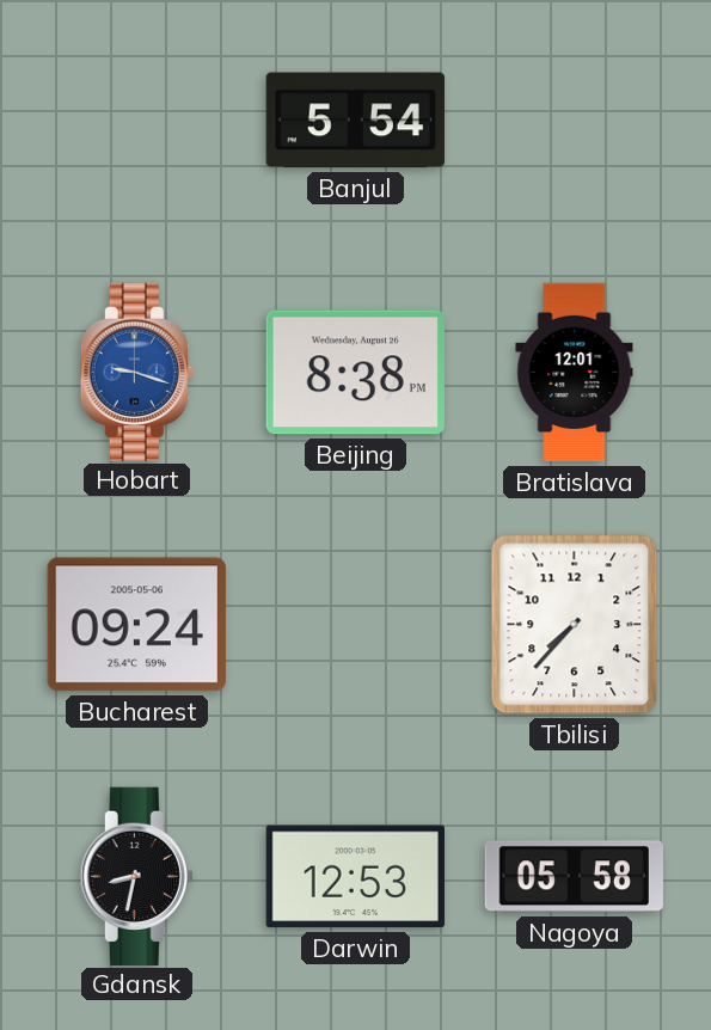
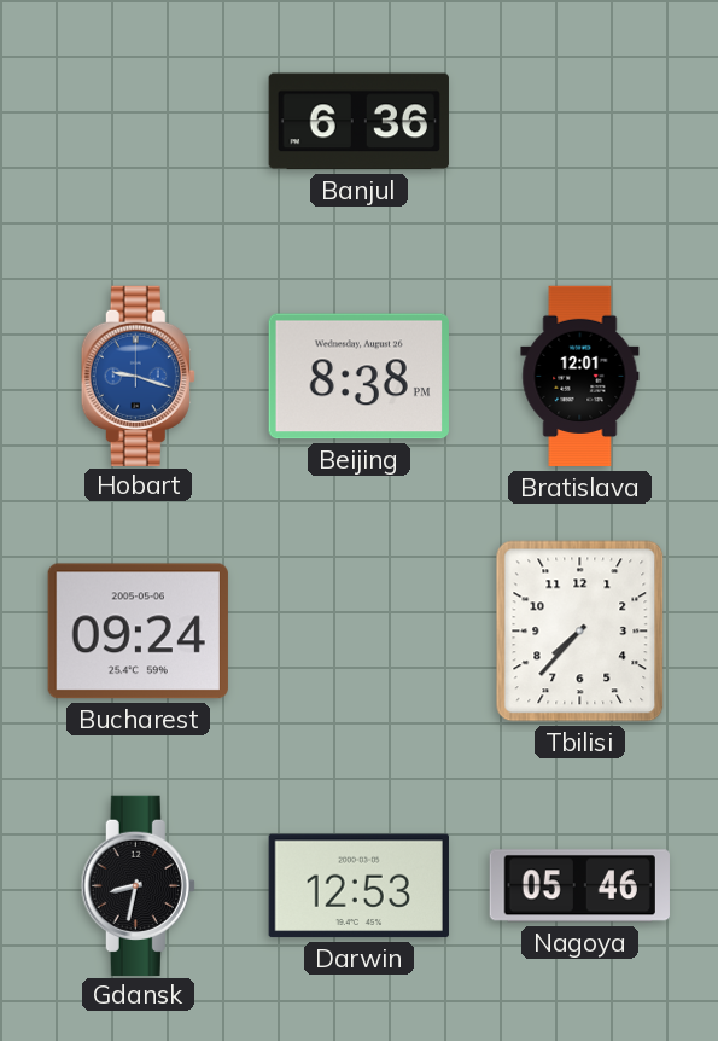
Banjul: 5:54 -> 6:36 (358, 122)
Nagoya: 05:58 -> 05:46 (579, 886)
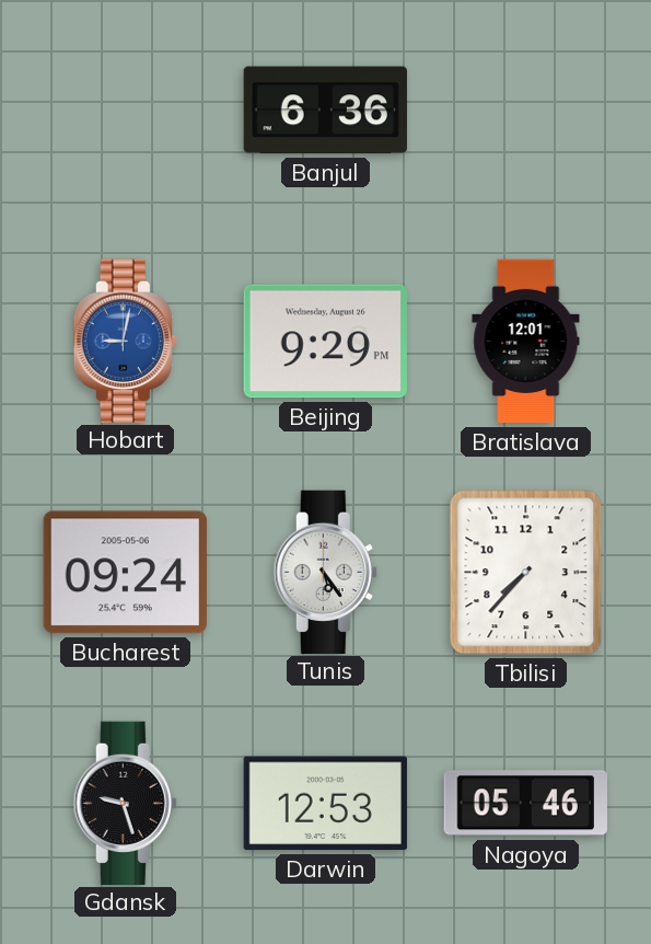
Hobart: 9:18 -> 9:02 (125, 341)
Beijing: 8:38 -> 9:29 (325, 342)
Tunis: none -> 5:24 (325, 572)
Gdansk: 8:32 -> 9:27 (125, 803)
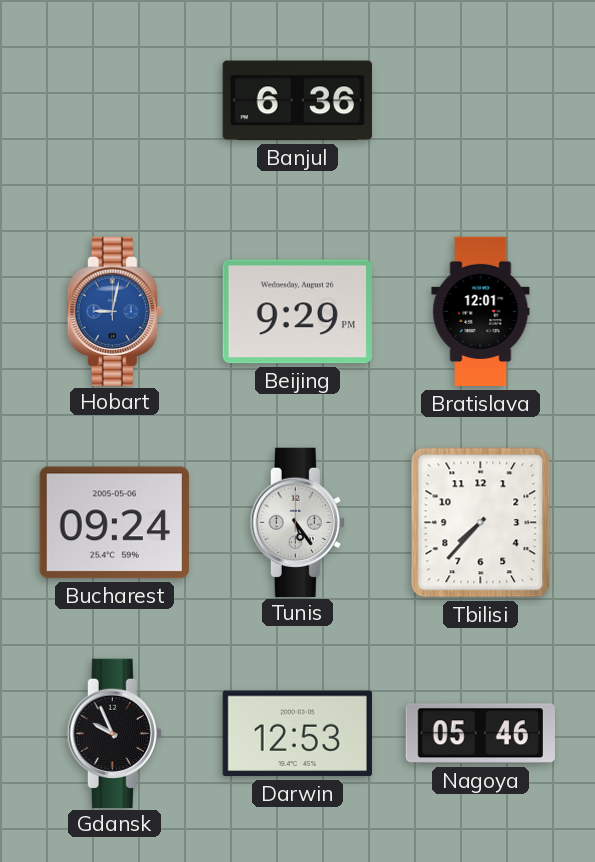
Gdansk: 9:27 -> 9:56 (114, 733)
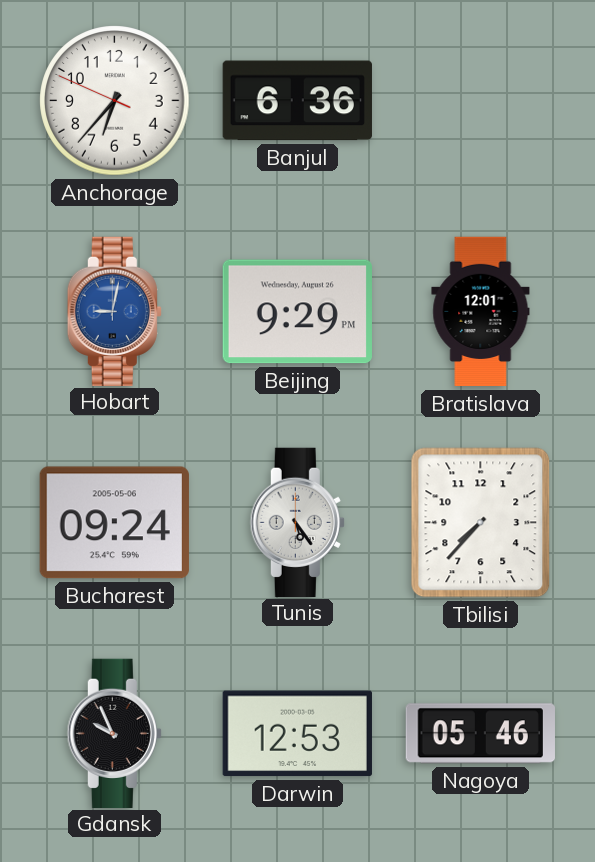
Anchorage: none -> 6:36 (115, 101)
